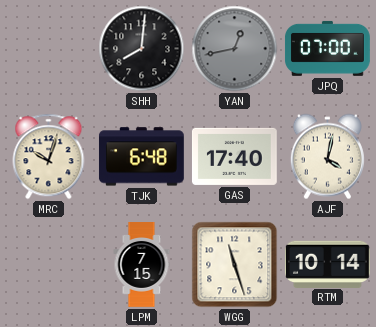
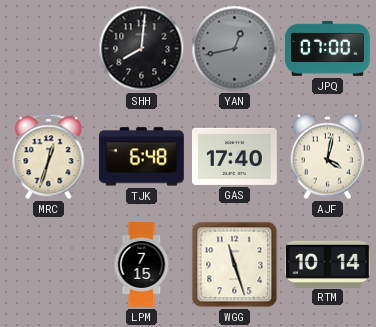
MRC: 10:03 -> 12:33 (49, 157)
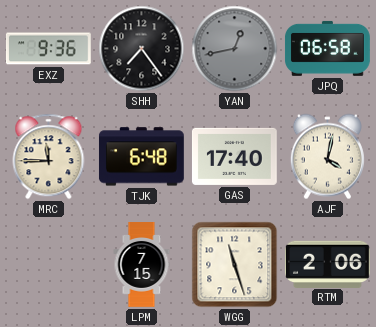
EXZ: none -> 9:36 (48, 49)
SHH: 8:01 -> 7:24 (142, 49)
JPQ: 07:00 -> 06:58 (327, 48)
MRC: 12:33 -> 11:45 (49, 157)
RTM: 10:14 -> 2:06 (327, 264)
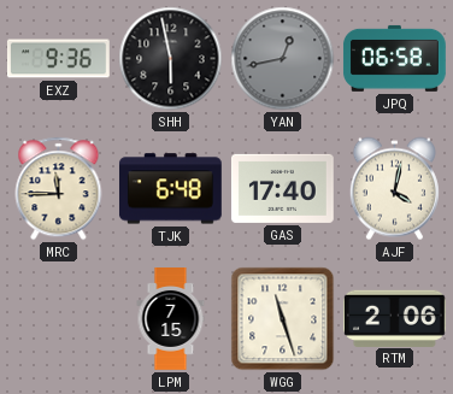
SHH: 7:24 -> 5:58 (171, 59)
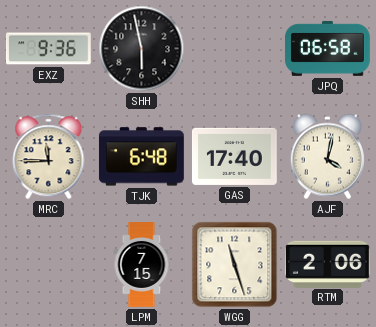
YAN: 12:43 -> none (283, 59)
